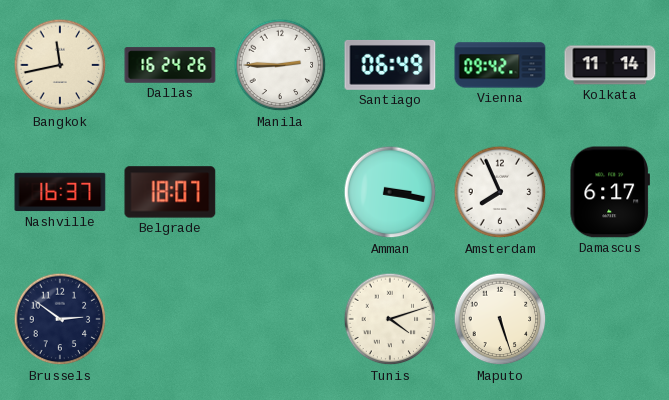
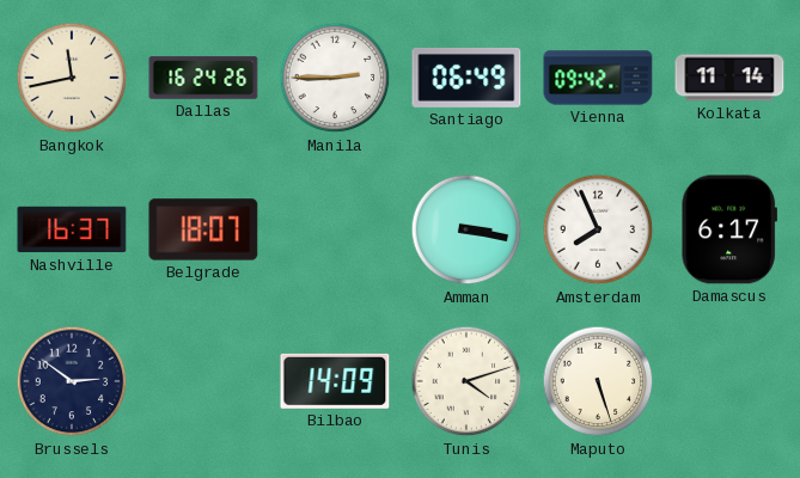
Bilbao: none -> 14:09 (335, 381)
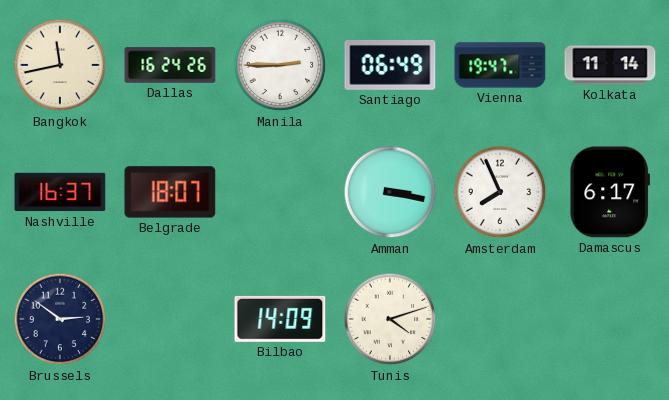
Vienna: 09:42 -> 19:47 (500, 65)
Maputo: 5:27 -> none (598, 381)
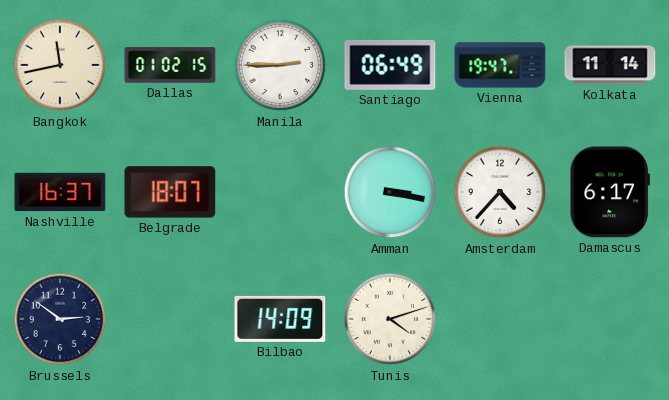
Dallas: 16:24 -> 01:02 (170, 65)
Amsterdam: 7:56 -> 4:37 (500, 192)
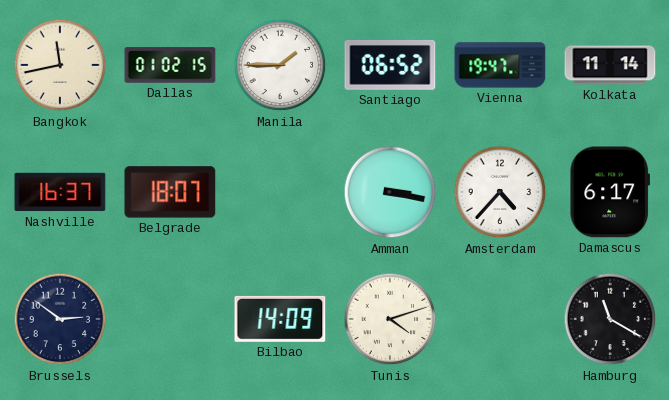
Manila: 2:45 -> 1:45 (280, 65)
Santiago: 06:49 -> 06:52 (390, 65)
Hamburg: none -> 11:20 (610, 319)
